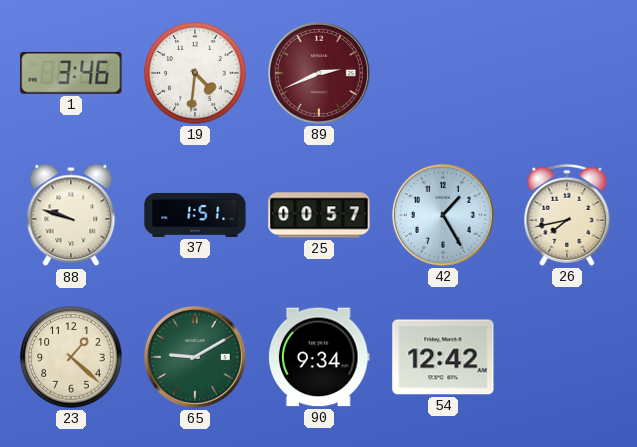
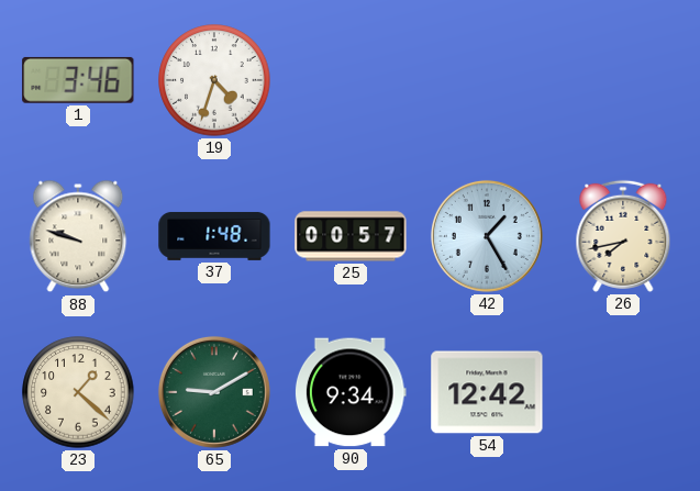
19: 4:31 -> 4:33 (214, 80)
89: 2:41 -> none (319, 73)
37: 1:51 -> 1:48 (214, 236)
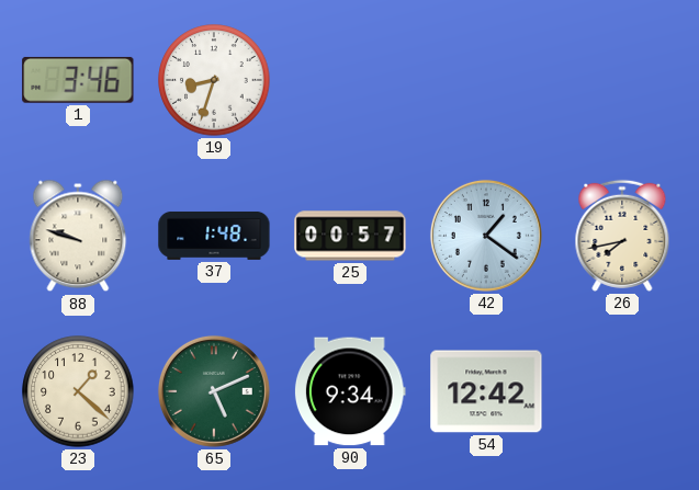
19: 4:33 -> 8:33 (214, 80)
42: 1:25 -> 1:21 (486, 236)
65: 9:10 -> 5:11 (214, 391)
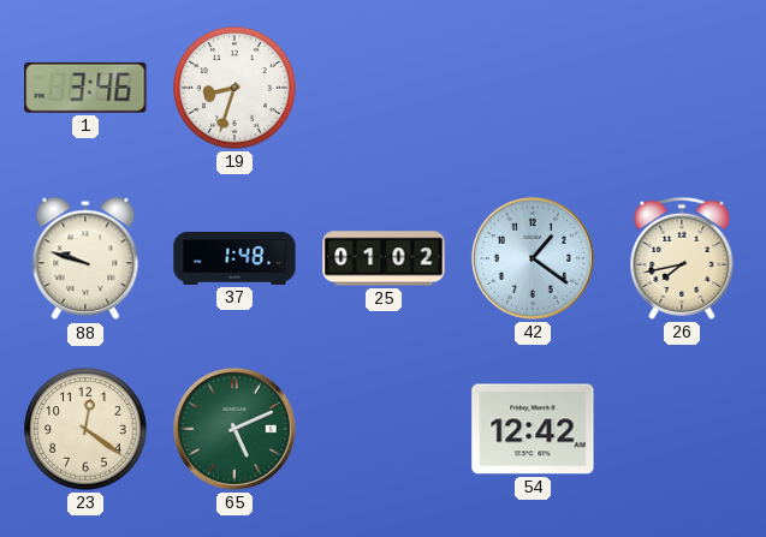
25: 00:57 -> 01:02 (384, 258)
23: 1:22 -> 12:21 (85, 429)
90: 9:34 -> none (350, 391)
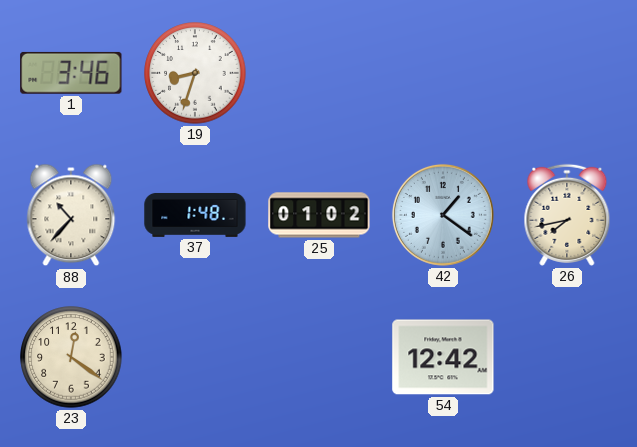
88: 9:48 -> 10:37 (71, 215)
65: 5:11 -> none (234, 429)
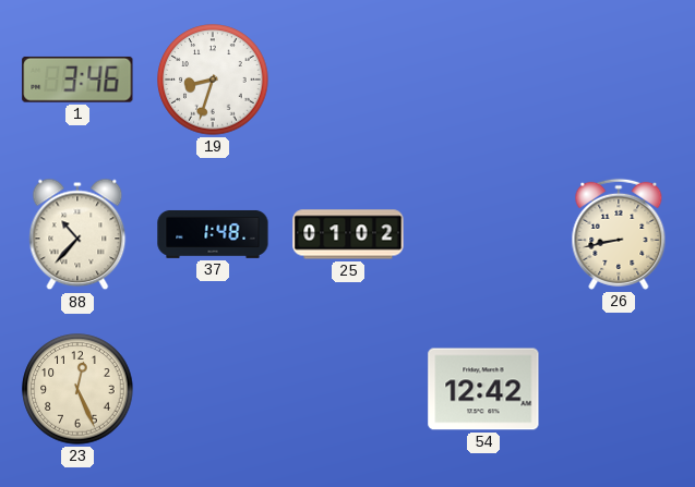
42: 1:21 -> none (443, 215)
26: 7:43 -> 8:43 (619, 234)
23: 12:21 -> 12:26 (77, 389)
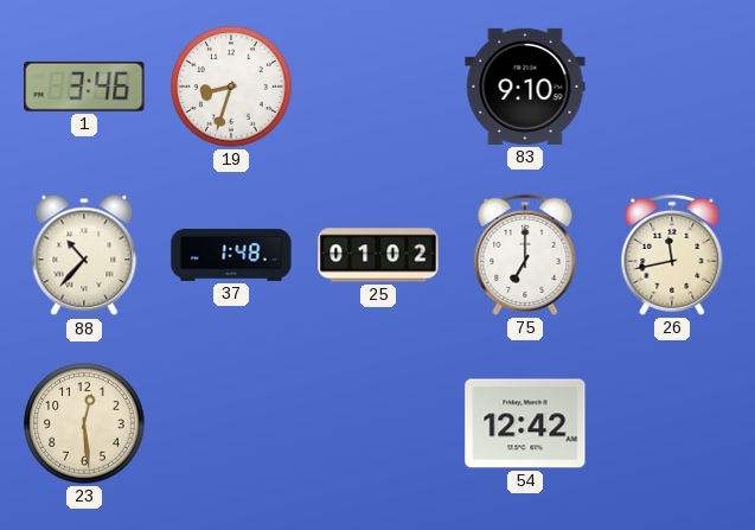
83: none -> 9:10 (525, 87)
75: none -> 7:00 (525, 255)
26: 8:43 -> 11:43 (672, 255)
23: 12:26 -> 12:29 (84, 423)
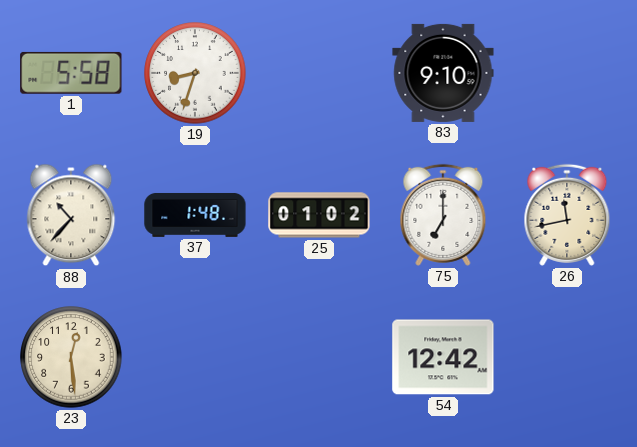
1: 3:46 -> 5:58 (71, 73)
